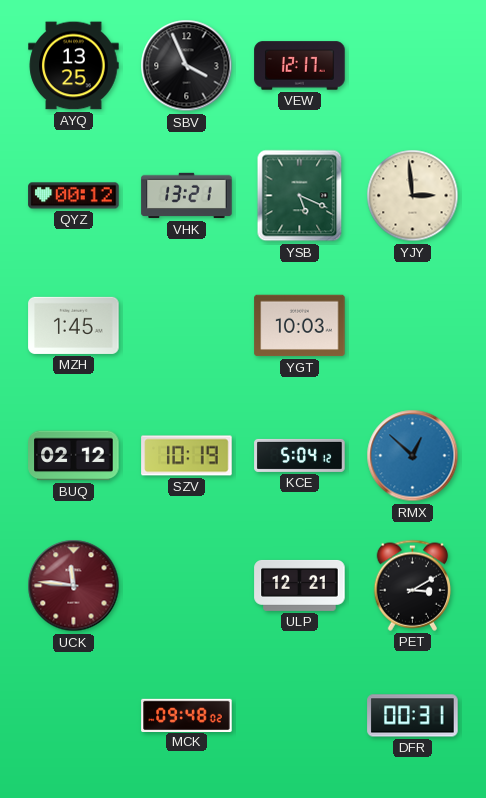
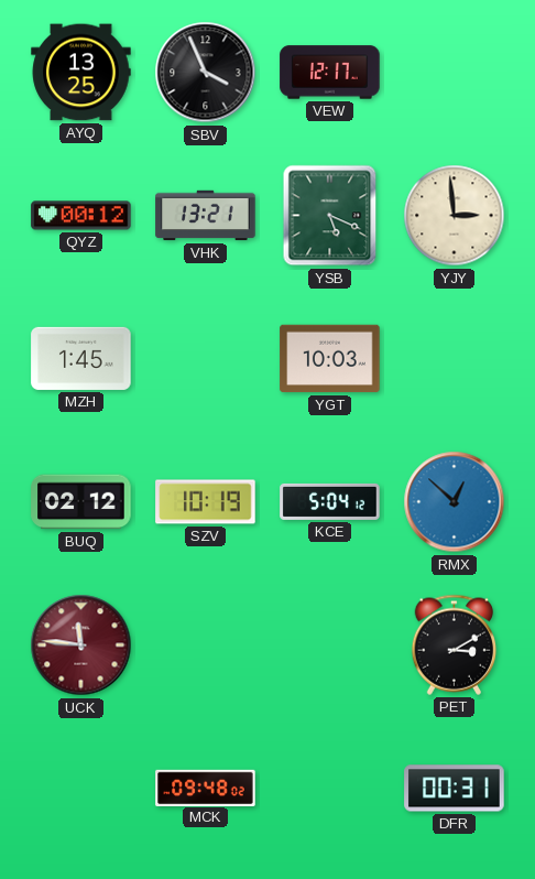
ULP: 12:21 -> none (300, 585)
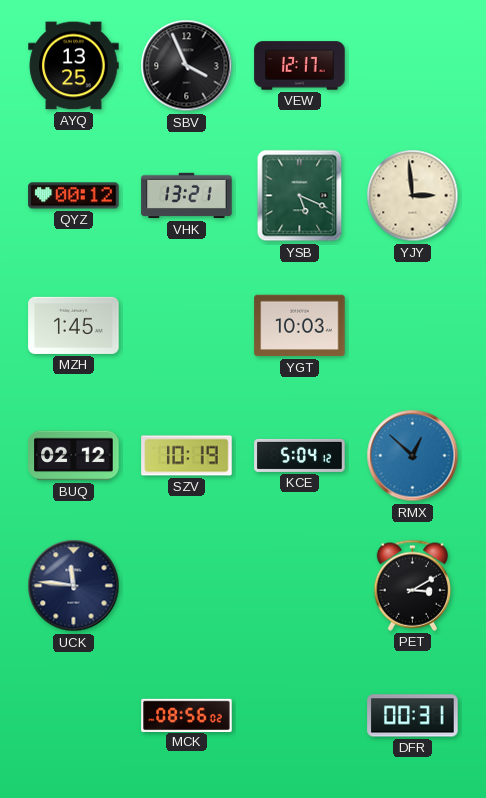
UCK dial: burgundy -> navy (74, 586)
MCK: 09:48 -> 08:56 (187, 715)
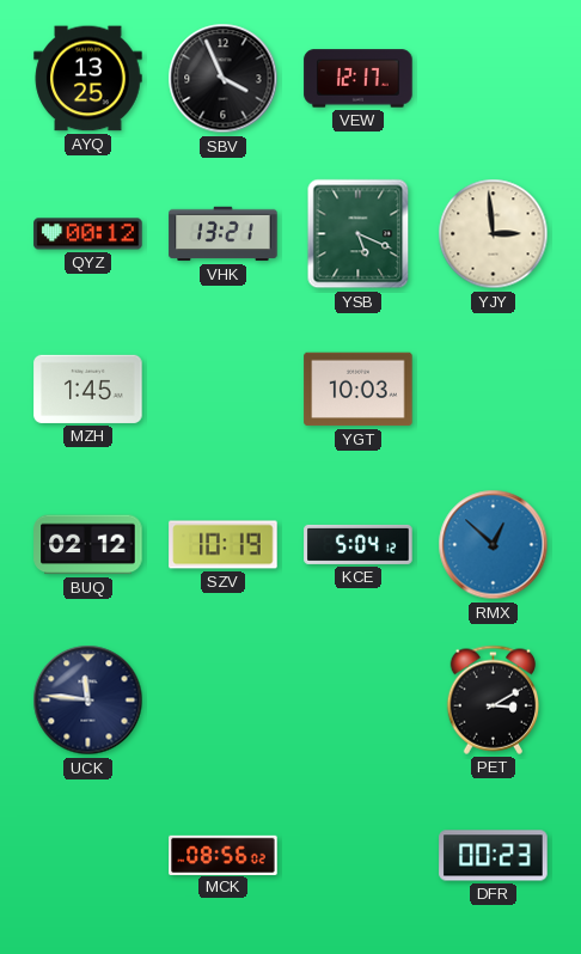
DFR: 00:31 -> 00:23 (494, 856)
